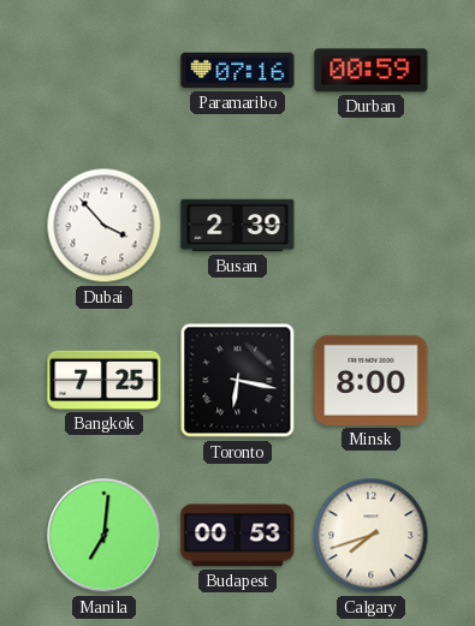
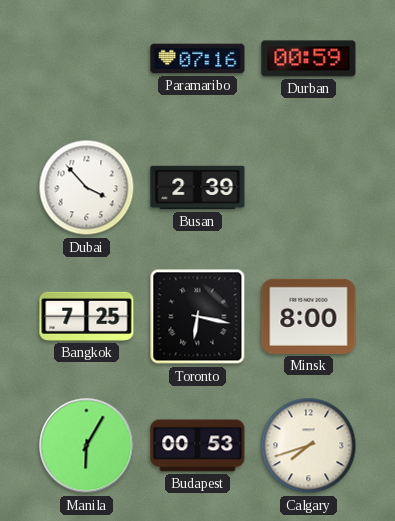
Manila: 7:01 -> 6:05 (87, 446)
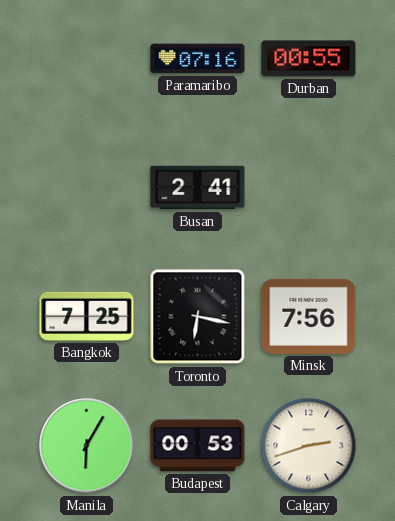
Durban: 00:59 -> 00:55 (309, 59)
Dubai: 3:53 -> none (87, 188)
Busan: 2:39 -> 2:41 (198, 188)
Minsk: 8:00 -> 7:56 (309, 316)
Calgary: 7:42 -> 2:42 (309, 446)
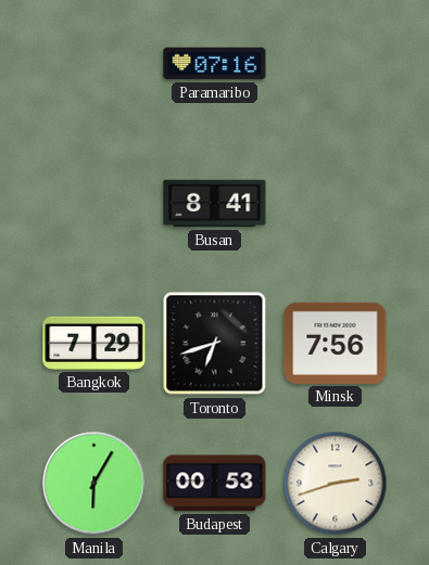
Durban: 00:55 -> none (309, 59)
Busan: 2:41 -> 8:41 (215, 204)
Bangkok: 7:25 -> 7:29 (94, 343)
Toronto: 6:17 -> 6:42 (215, 344)
